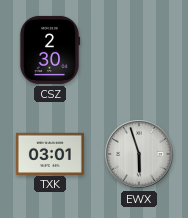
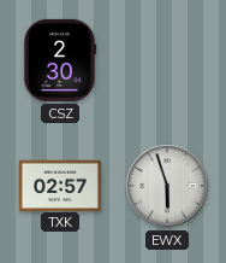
TXK: 03:01 -> 02:57 (60, 185)
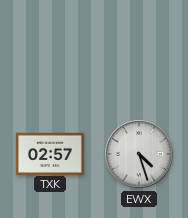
CSZ: 2:30 -> none (60, 60)
EWX: 5:57 -> 4:27 (139, 154)
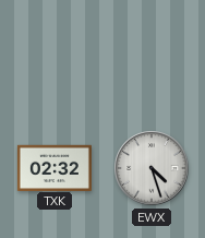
TXK: 02:57 -> 02:32 (55, 167)
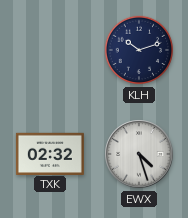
KLH: none -> 10:12 (139, 50)
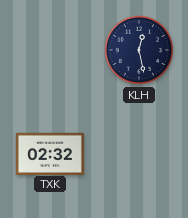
KLH: 10:12 -> 12:28 (139, 50)
EWX: 4:27 -> none (139, 154)
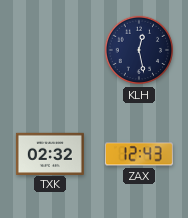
ZAX: none -> 12:43 (139, 154)
